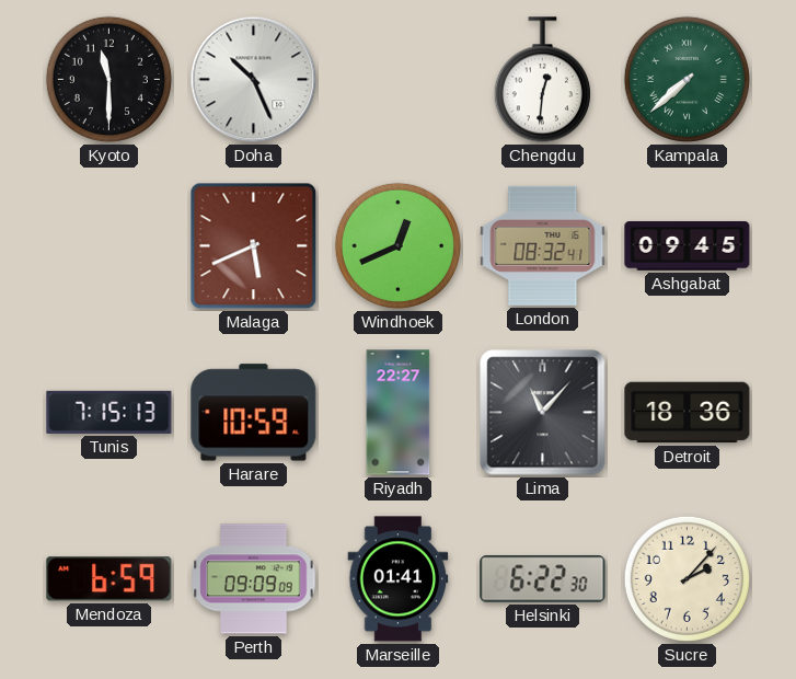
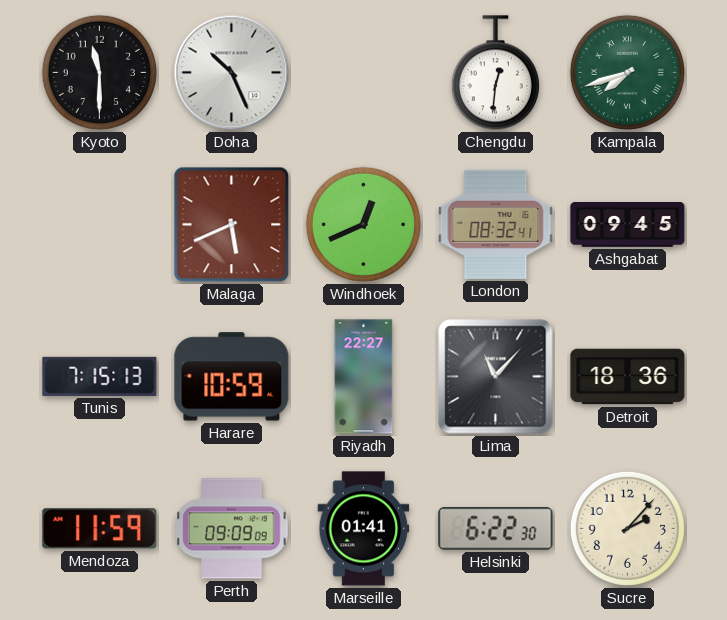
Kampala: 7:38 -> 7:42 (627, 72)
Mendoza: 6:59 -> 11:59 (100, 529)
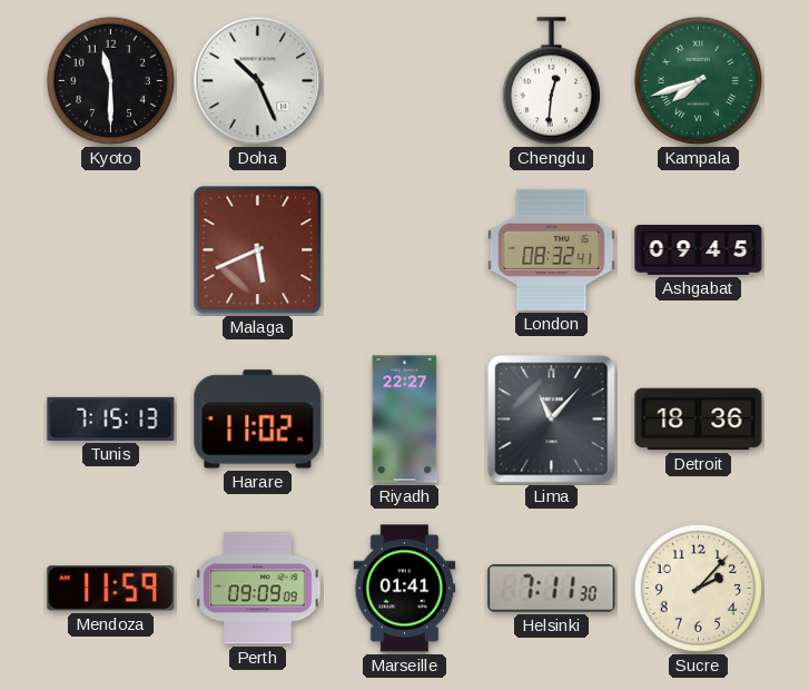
Windhoek: 12:41 -> none (363, 224)
Harare: 10:59 -> 11:02 (258, 420)
Helsinki: 6:22 -> 7:11 (552, 589)
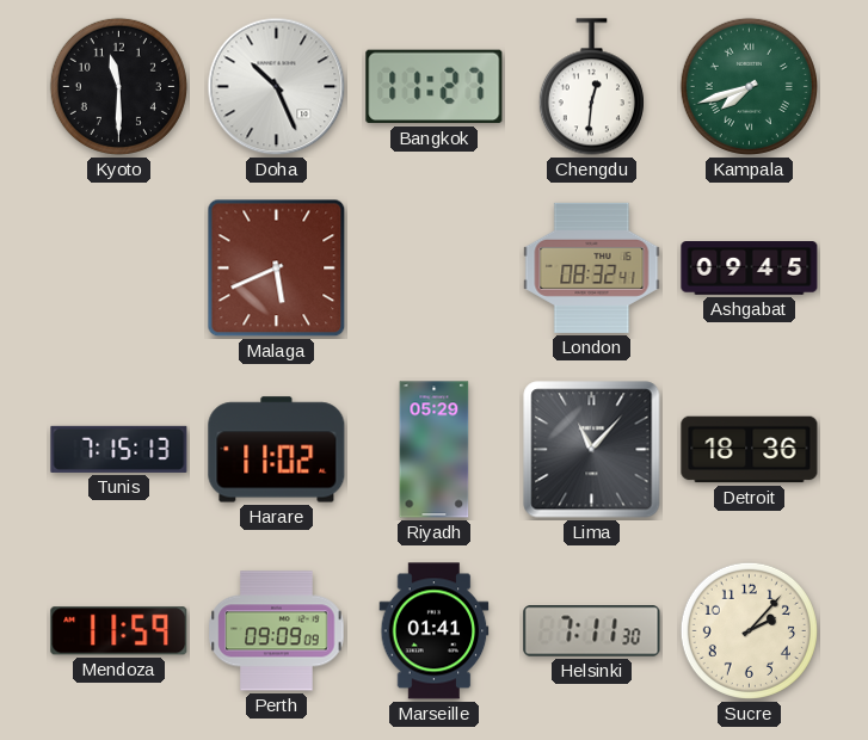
Bangkok: none -> 11:27 (435, 87)
Riyadh: 22:27 -> 05:29 (435, 450)
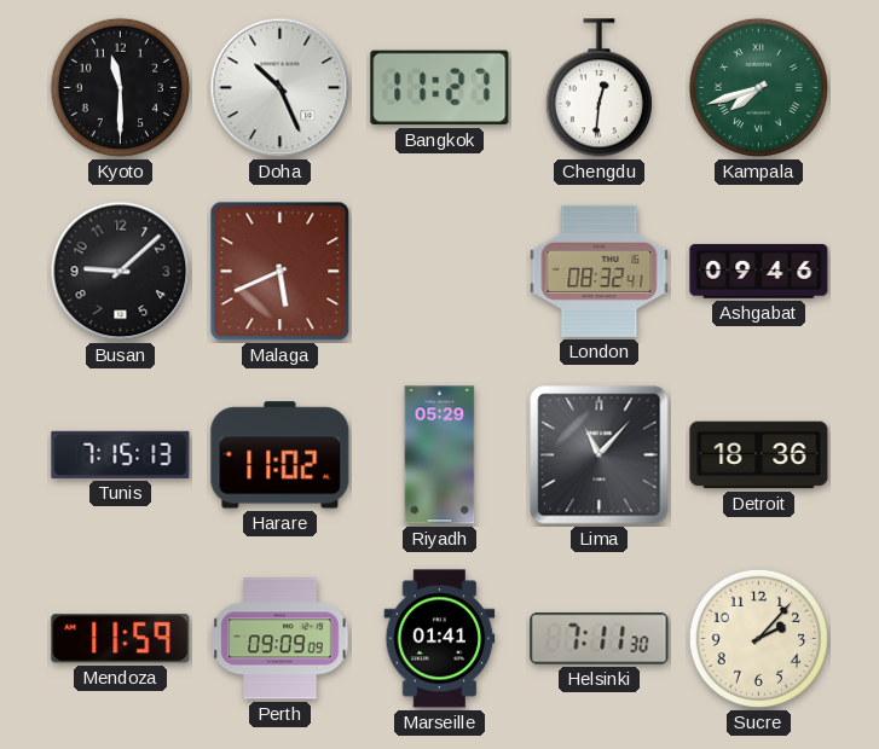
Busan: none -> 9:08 (121, 272)
Ashgabat: 09:45 -> 09:46 (759, 272)
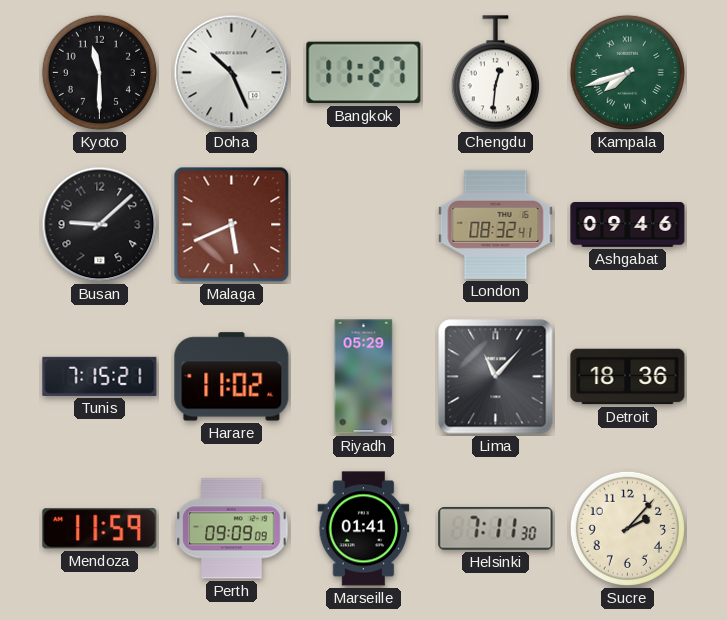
Tunis: 7:15:13 -> 7:15:21 (100, 376)
